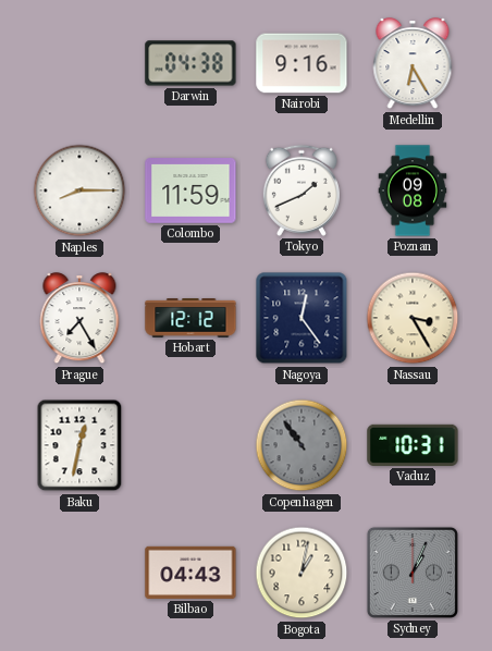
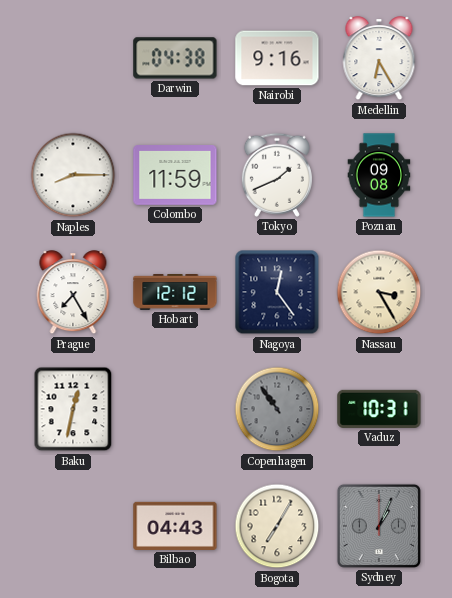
Bogota: 1:02 -> 7:05 (277, 526)
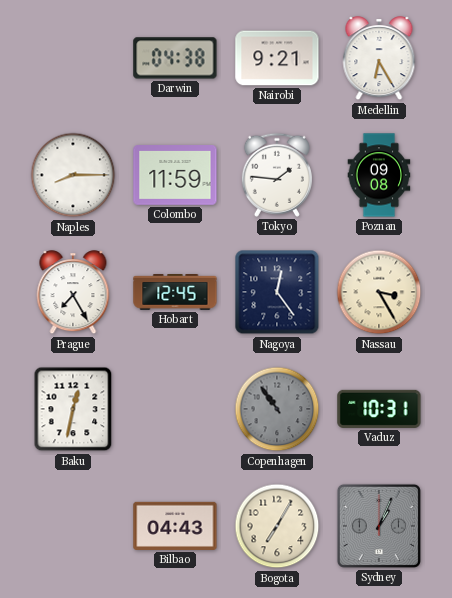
Nairobi: 9:16 -> 9:21 (277, 58)
Tokyo: 1:41 -> 1:46 (277, 175)
Hobart: 12:12 -> 12:45 (175, 292)
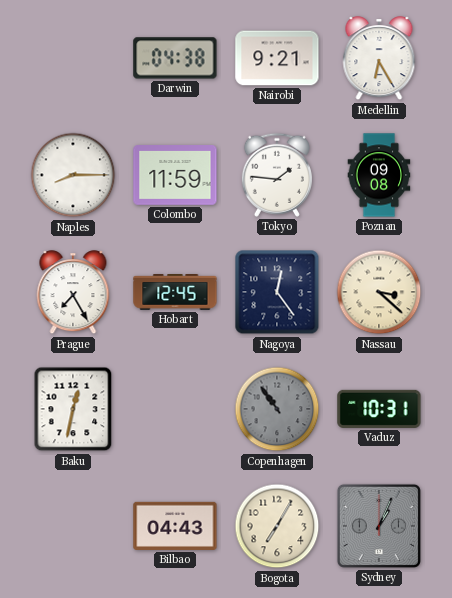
Nassau: 3:25 -> 3:22 (379, 292)
